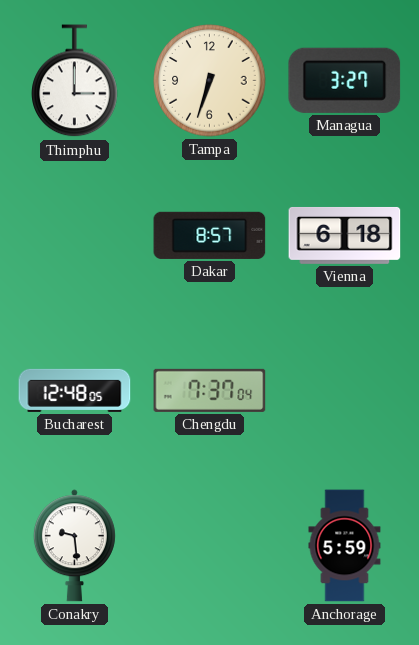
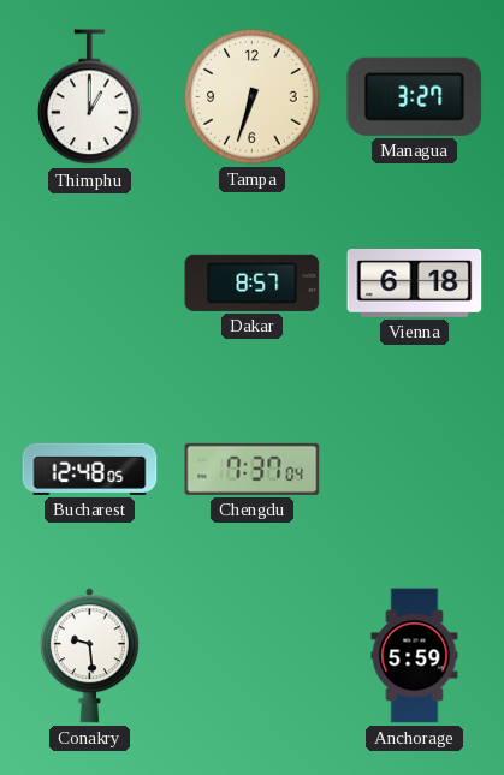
Thimphu: 3:00 -> 1:00 (90, 97)
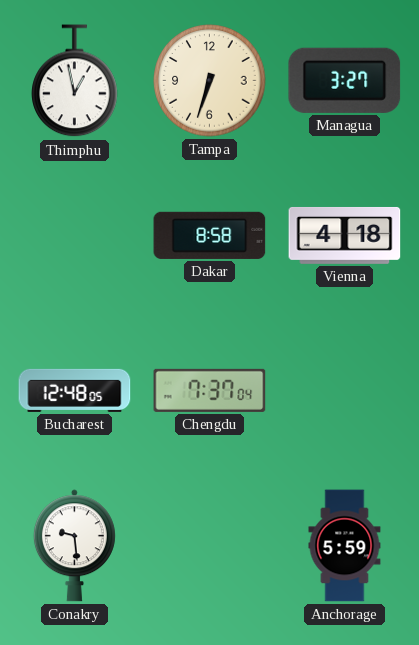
Thimphu: 1:00 -> 12:58 (75, 81)
Dakar: 8:57 -> 8:58 (210, 235)
Vienna: 6:18 -> 4:18 (345, 235)
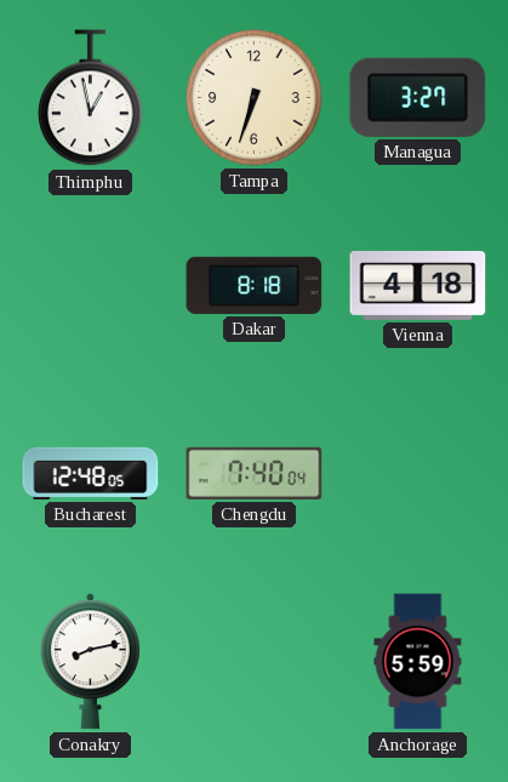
Dakar: 8:58 -> 8:18 (255, 285)
Chengdu: 7:37 -> 7:40 (255, 473)
Conakry: 9:29 -> 8:13 (90, 662)
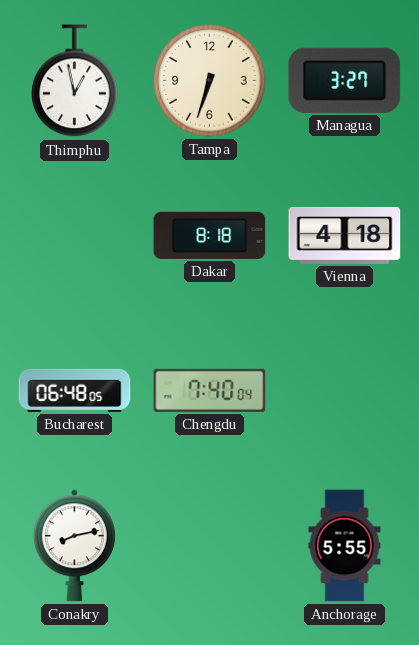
Bucharest: 12:48 -> 06:48 (75, 390)
Anchorage: 5:59 -> 5:55 (345, 546)
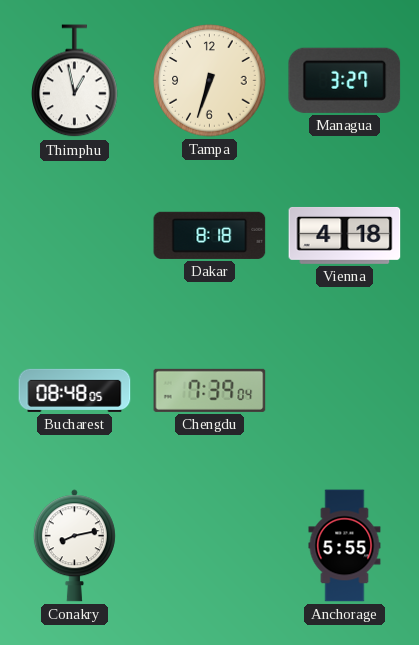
Bucharest: 06:48 -> 08:48 (75, 390)
Chengdu: 7:40 -> 7:39 (210, 390)
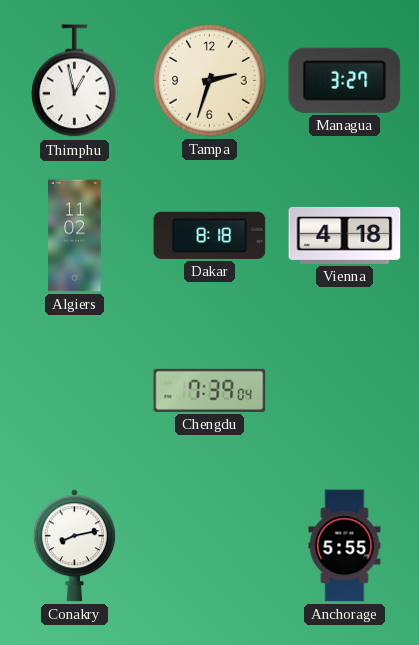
Tampa: 6:33 -> 2:33 (210, 81)
Algiers: none -> 11:02 (75, 236)
Bucharest: 08:48 -> none (75, 390)
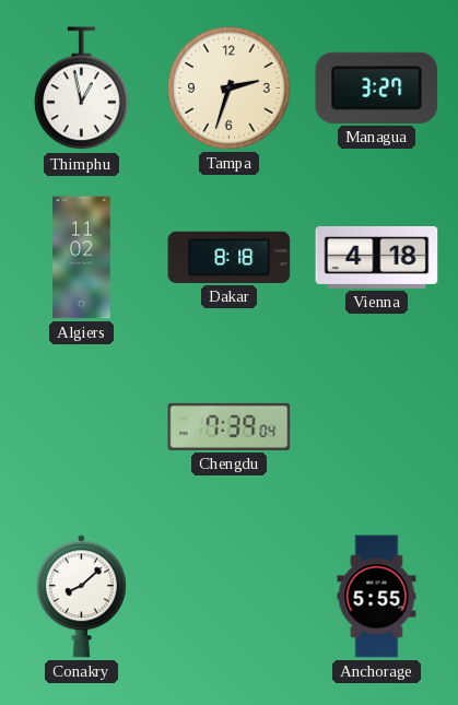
Conakry: 8:13 -> 8:08 (81, 597)
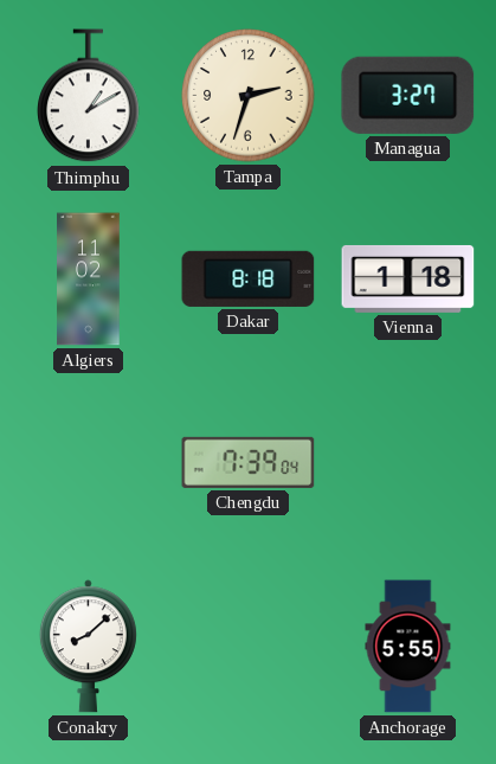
Thimphu: 12:58 -> 1:10 (89, 96)
Vienna: 4:18 -> 1:18 (408, 278)
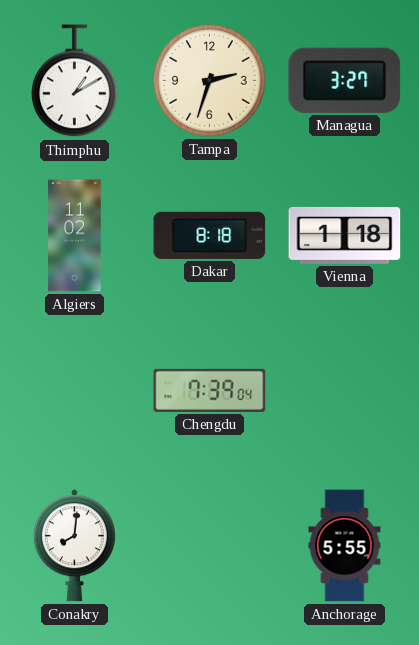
Conakry: 8:08 -> 8:01 (74, 546)
